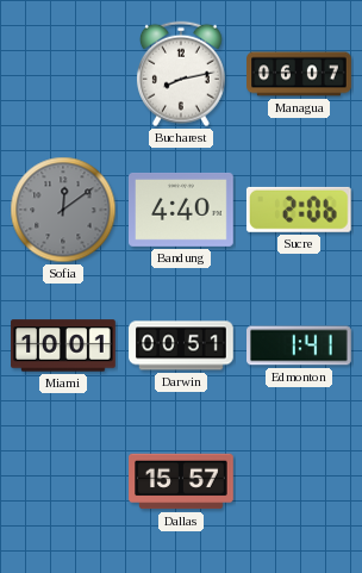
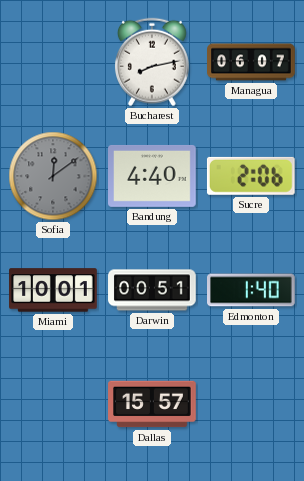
Edmonton: 1:41 -> 1:40 (252, 290)
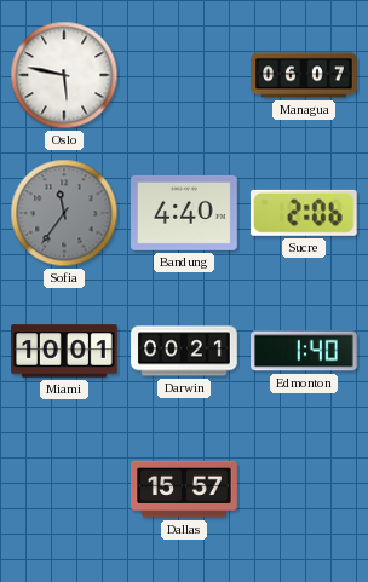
Oslo: none -> 5:47 (64, 75)
Bucharest: 8:13 -> none (152, 62)
Sofia: 12:09 -> 11:36 (64, 213)
Darwin: 00:51 -> 00:21 (184, 351)
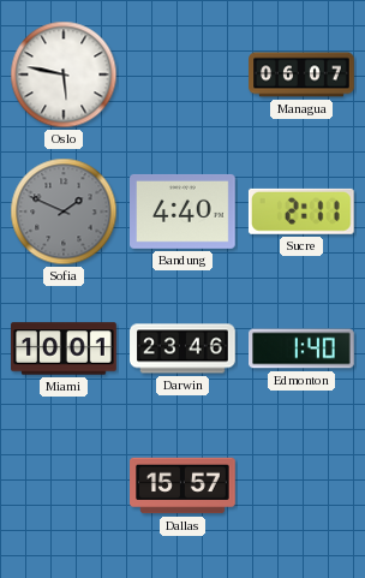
Sofia: 11:36 -> 1:49 (64, 211)
Sucre: 2:06 -> 2:11 (301, 211)
Darwin: 00:21 -> 23:46 (182, 348)
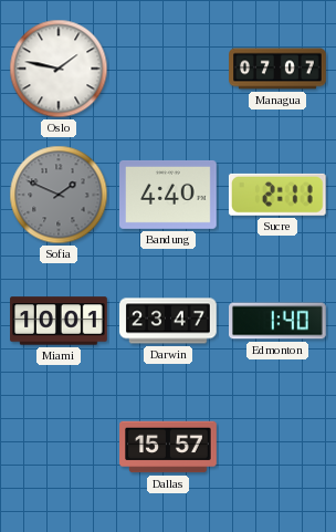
Oslo: 5:47 -> 1:47 (59, 69)
Managua: 06:07 -> 07:07 (277, 69)
Darwin: 23:46 -> 23:47 (168, 321)
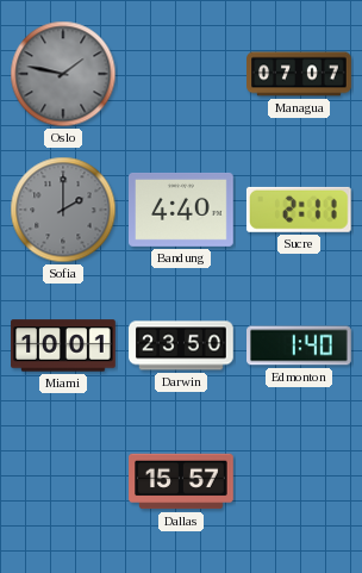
Oslo dial: white -> grey (63, 74)
Sofia: 1:49 -> 2:00 (63, 210)
Darwin: 23:47 -> 23:50 (181, 345)
